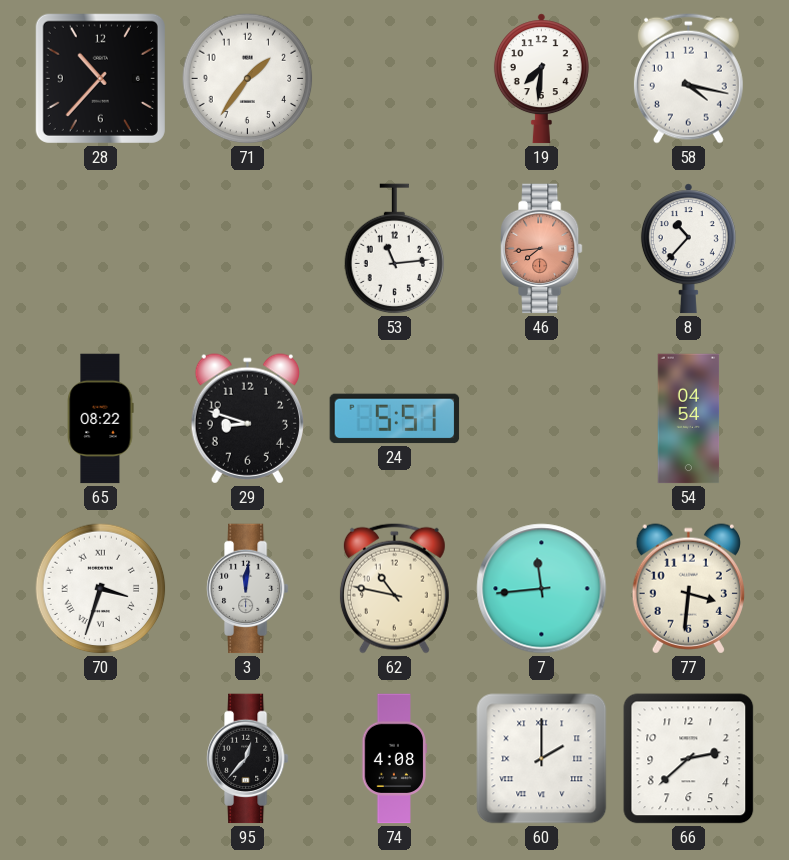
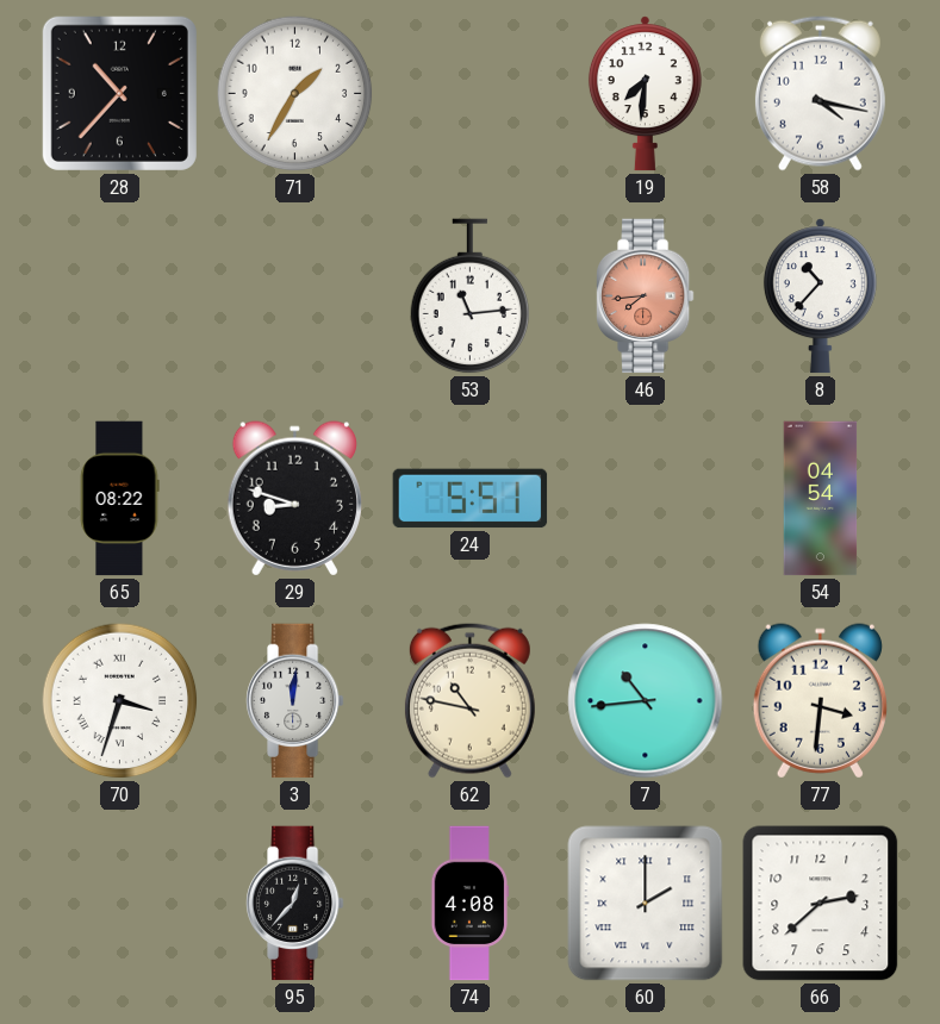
71: 1:36 -> 1:35 (295, 94)
7: 11:44 -> 10:44 (646, 701)
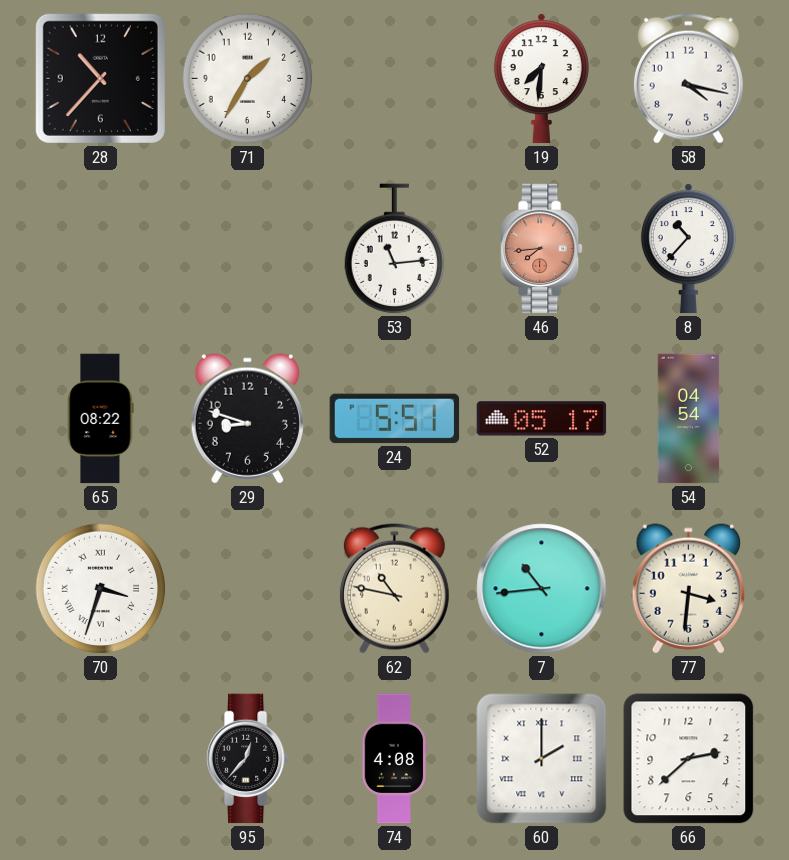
52: none -> 05:17 (542, 419)
3: 12:01 -> none (294, 701)
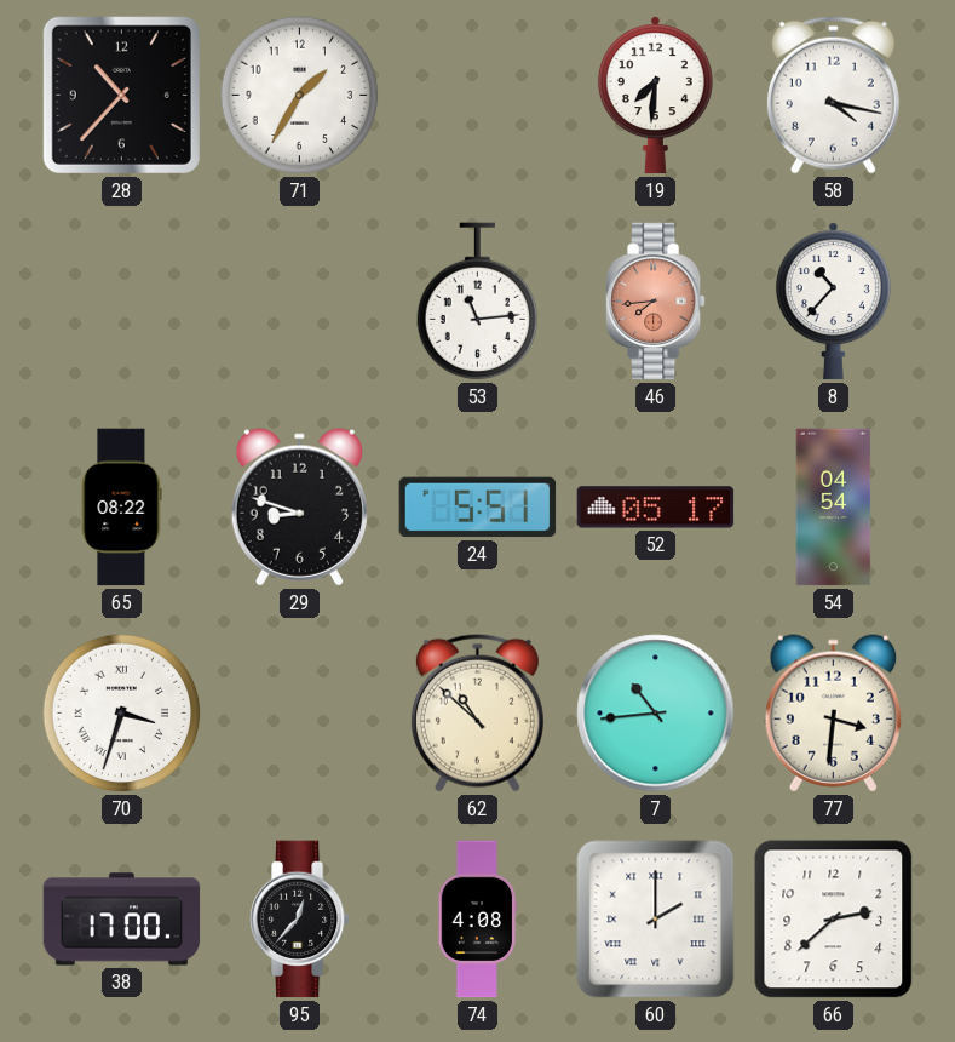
62: 10:47 -> 10:52 (477, 712)
38: none -> 17:00 (122, 920)
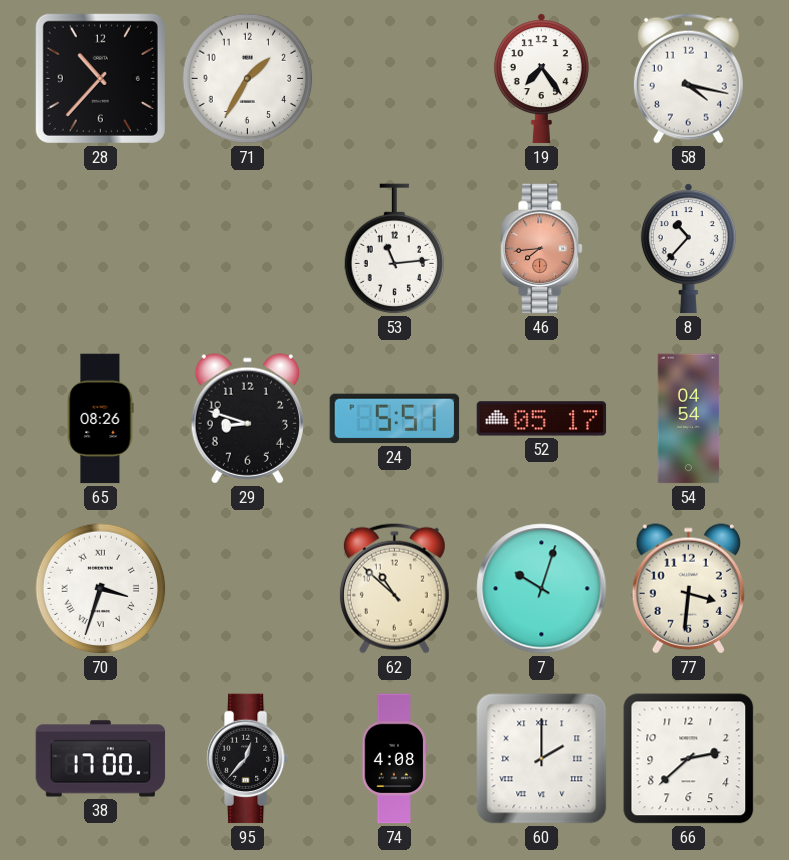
19: 7:31 -> 7:24 (541, 79)
65: 08:22 -> 08:26 (100, 419)
7: 10:44 -> 10:03 (542, 589)
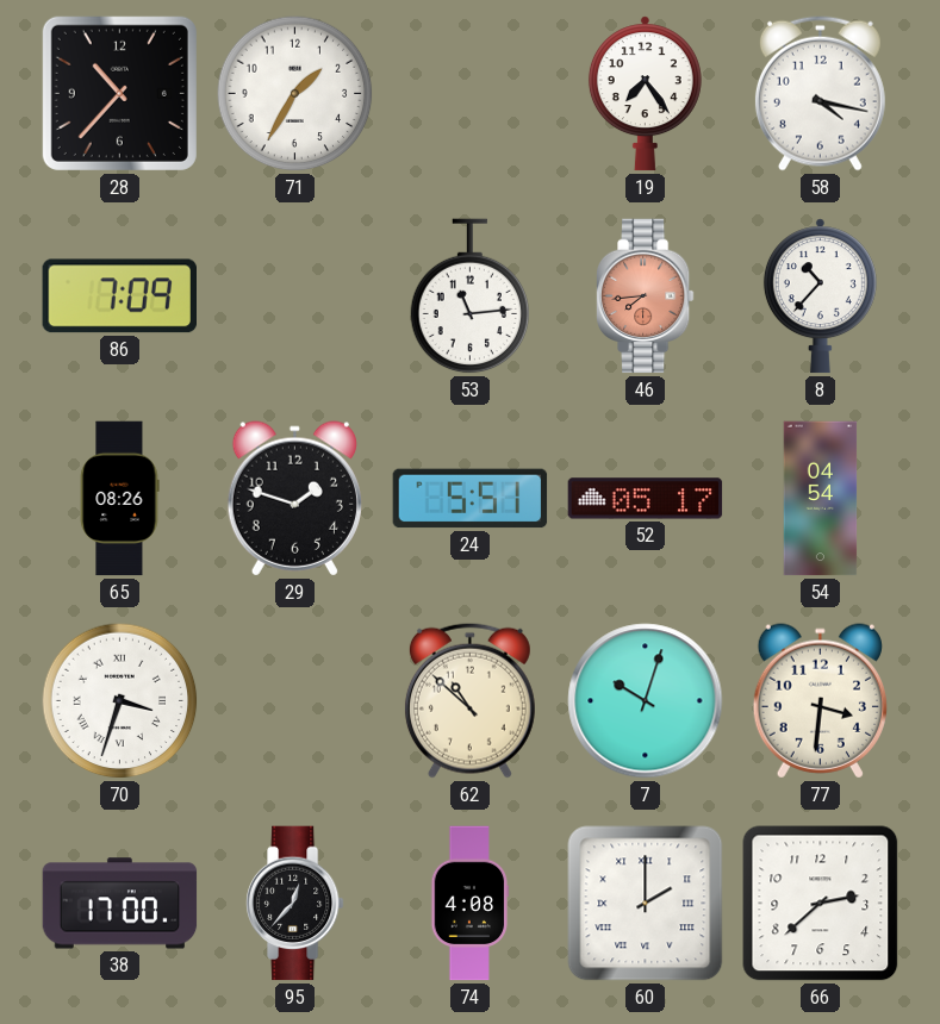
86: none -> 7:09 (119, 296)
29: 8:48 -> 1:48 (294, 499)
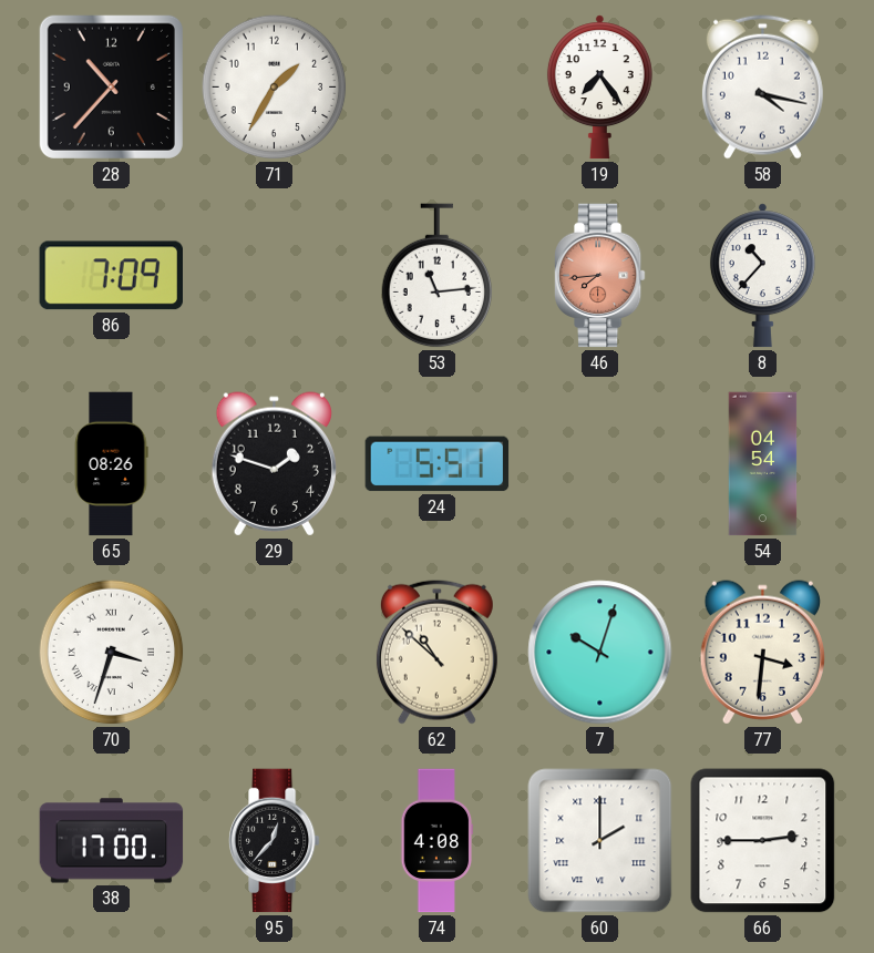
52: 05:17 -> none (646, 499)
66: 2:38 -> 2:45 (763, 841)
